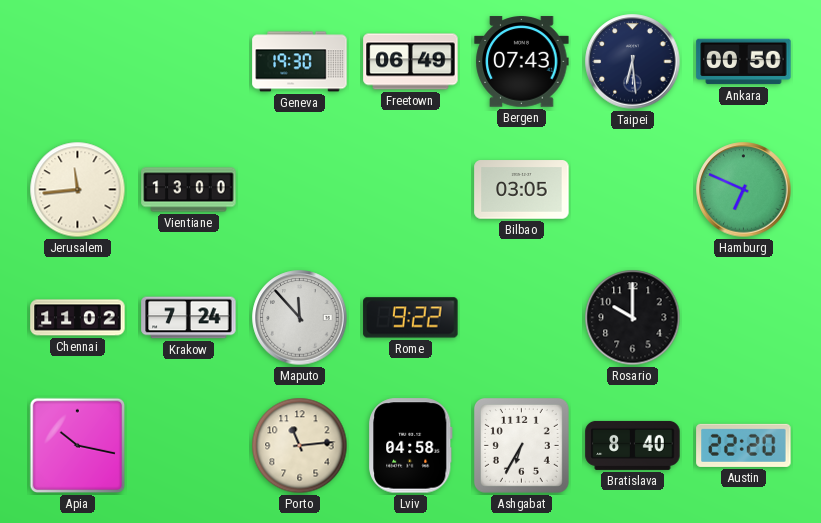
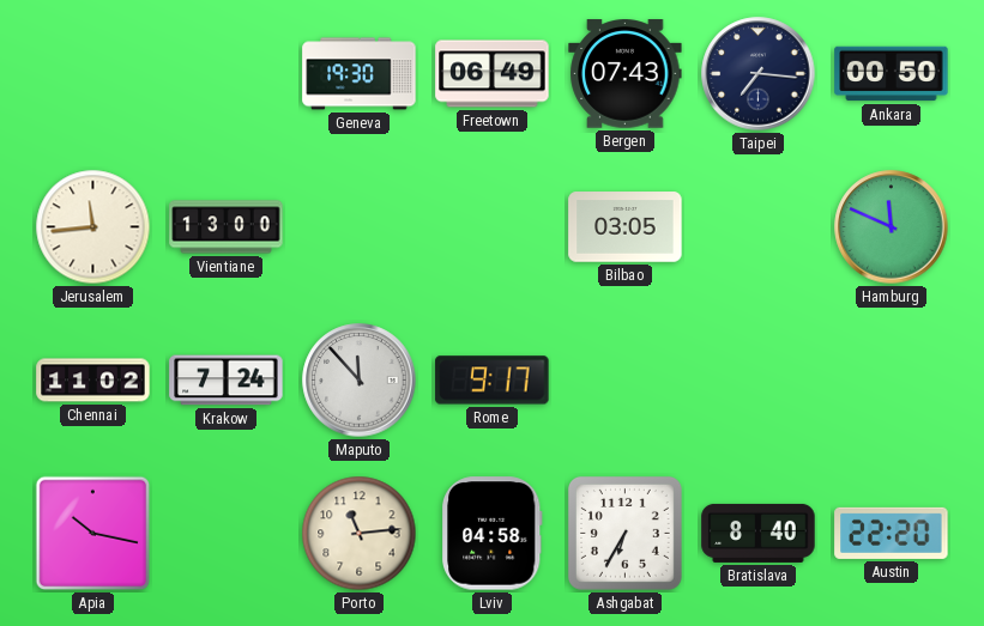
Taipei: 6:29 -> 7:16 (759, 74)
Hamburg: 6:49 -> 11:49 (892, 227)
Rome: 9:22 -> 9:17 (493, 381)
Rosario: 10:00 -> none (633, 318)
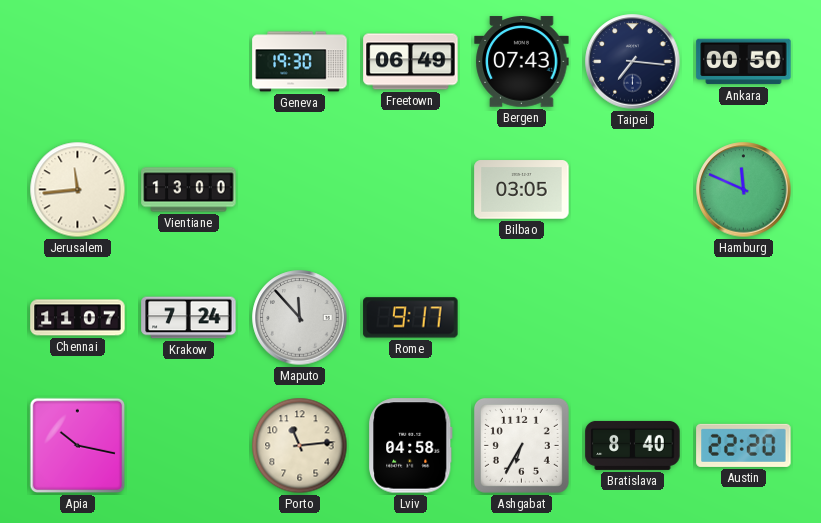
Chennai: 11:02 -> 11:07 (78, 318)
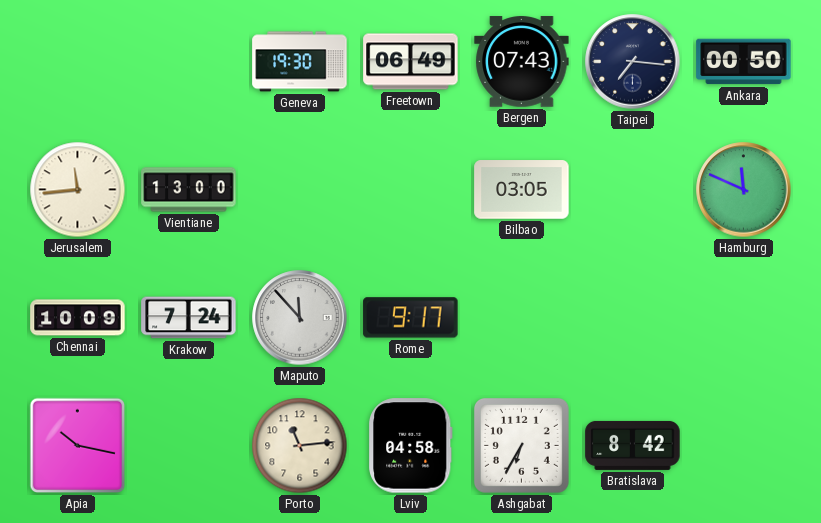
Chennai: 11:07 -> 10:09 (78, 318)
Bratislava: 8:40 -> 8:42 (633, 445)
Austin: 22:20 -> none (744, 445)
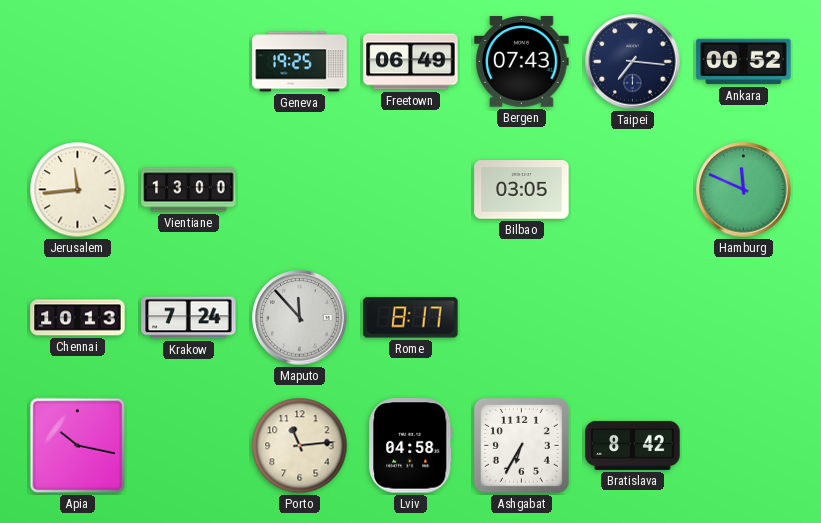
Geneva: 19:30 -> 19:25 (300, 62)
Ankara: 00:50 -> 00:52 (744, 62)
Chennai: 10:09 -> 10:13 (78, 318)
Rome: 9:17 -> 8:17 (411, 318)
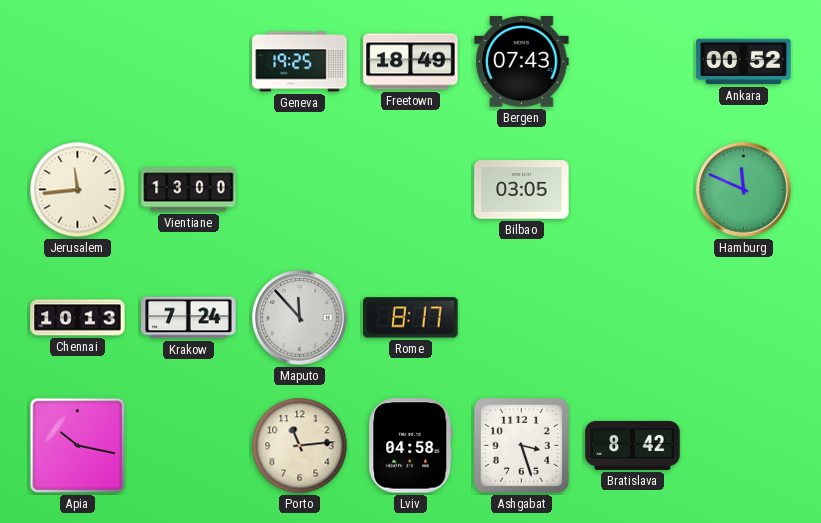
Freetown: 06:49 -> 18:49 (411, 62)
Taipei: 7:16 -> none (633, 62)
Ashgabat: 6:35 -> 3:27 (521, 445)
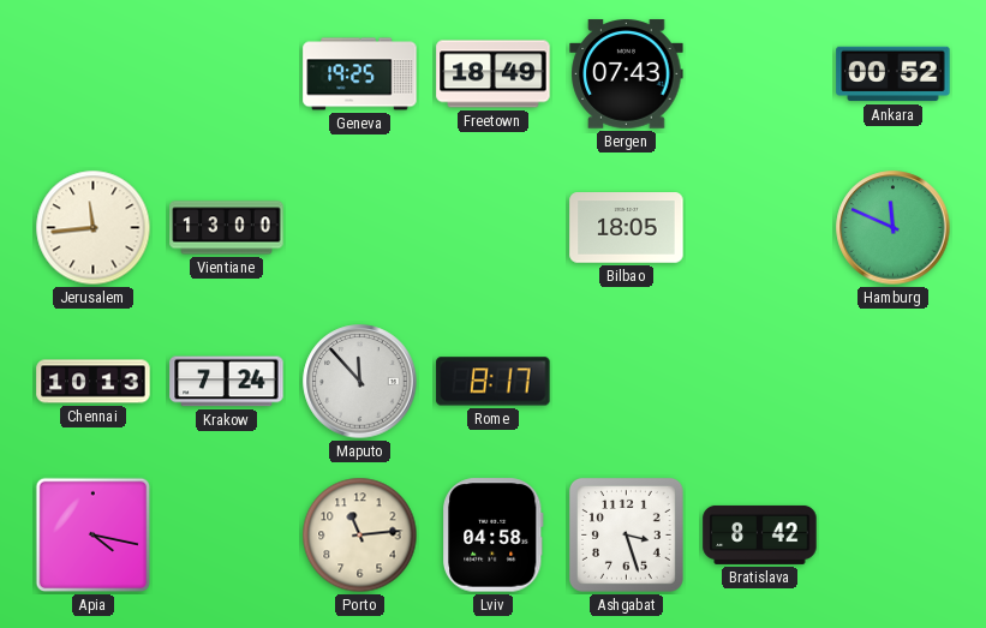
Bilbao: 03:05 -> 18:05 (627, 228)
Apia: 10:17 -> 4:17 (94, 536)
